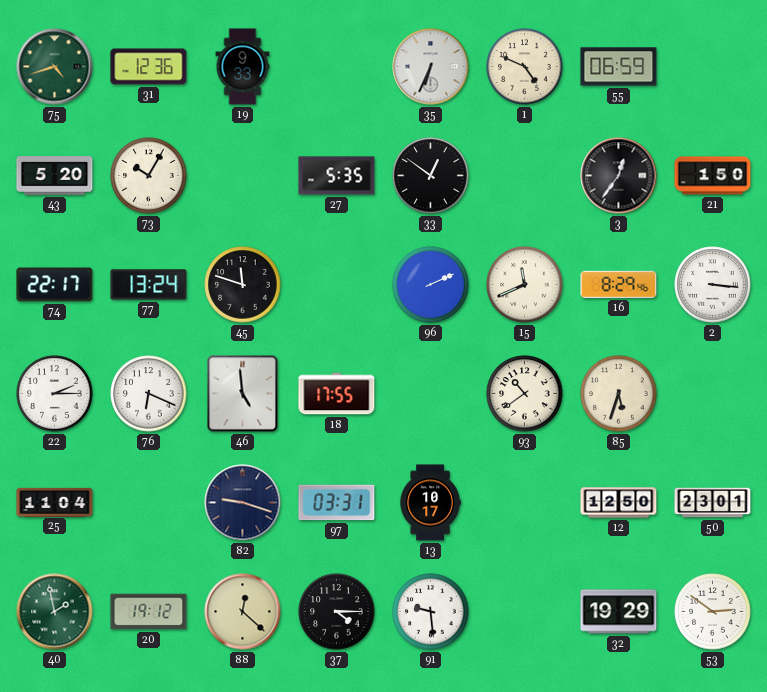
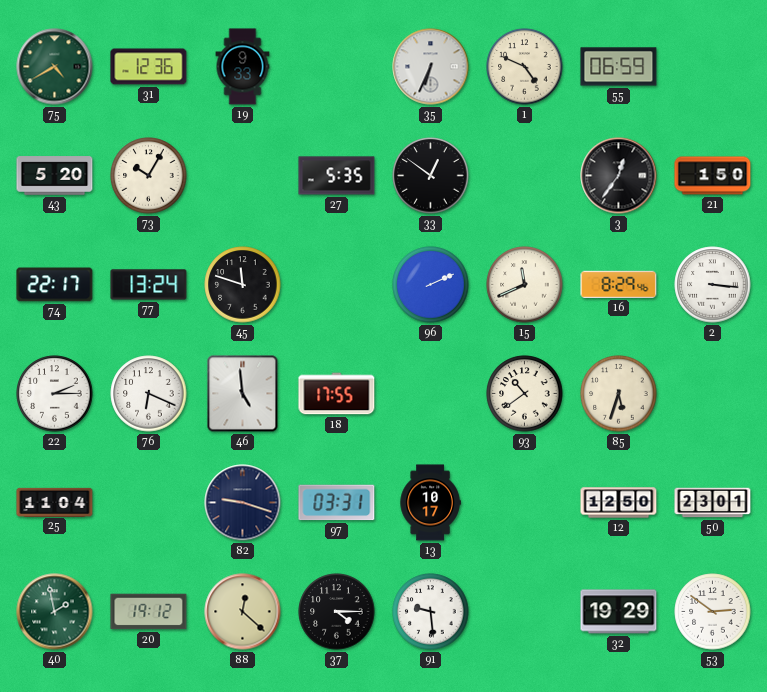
75: 4:42 -> 4:40 (55, 67)
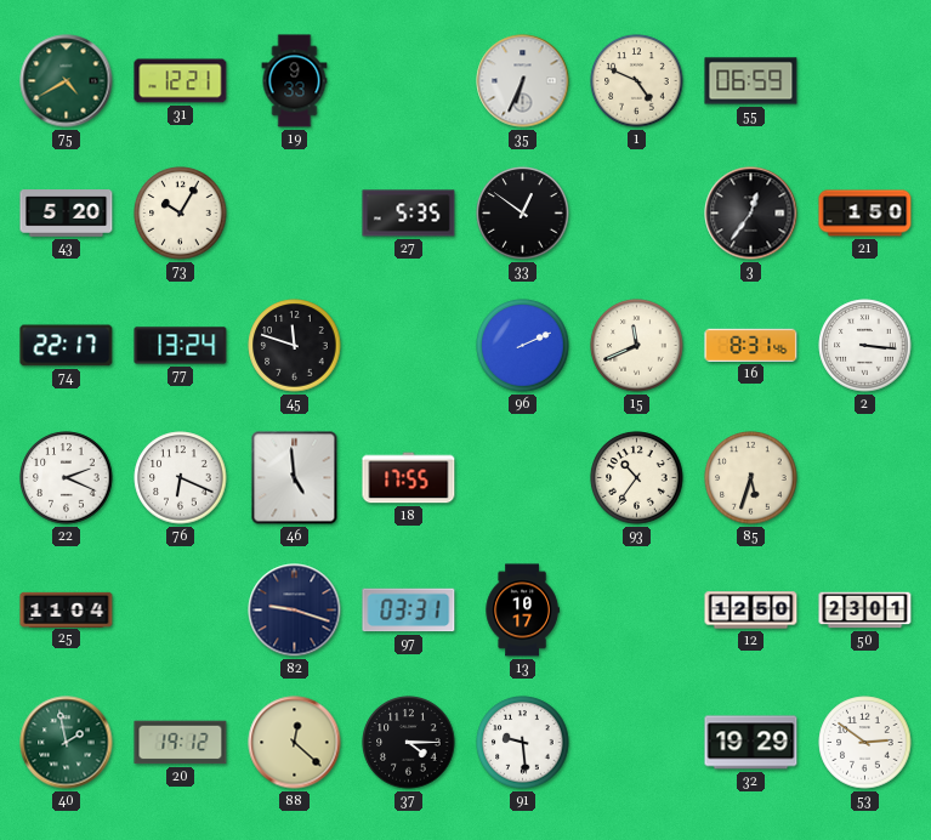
31: 12:36 -> 12:21 (181, 81)
16: 8:29 -> 8:31 (751, 345)
22: 2:15 -> 2:19 (67, 478)
93: 10:39 -> 10:36 (637, 478)
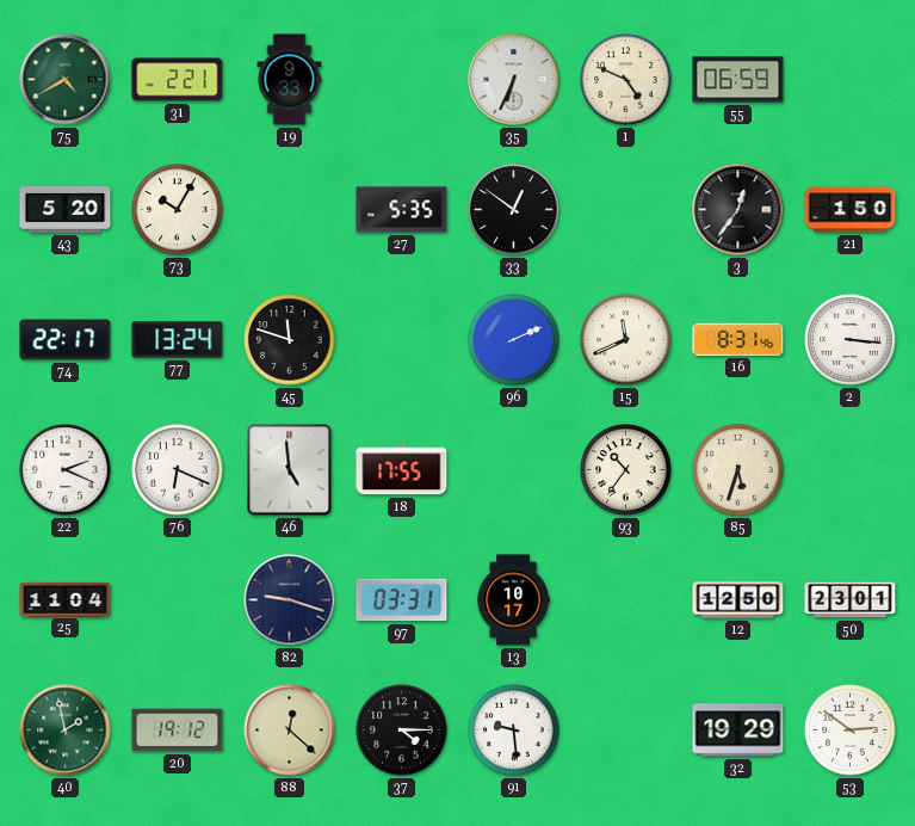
31: 12:21 -> 2:21 (178, 80)
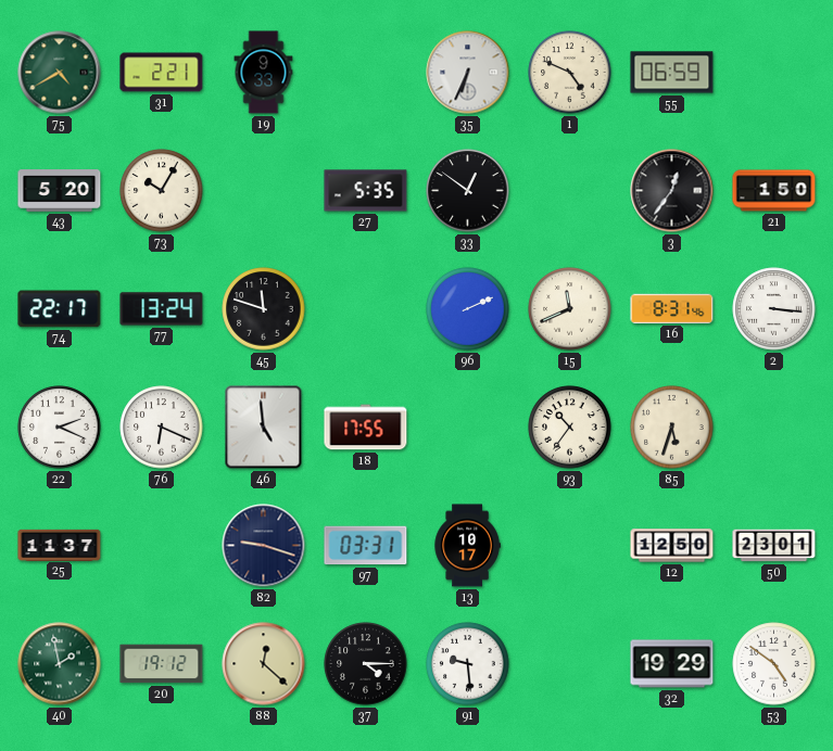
25: 11:04 -> 11:37 (60, 545)
53: 2:51 -> 4:51 (774, 664)
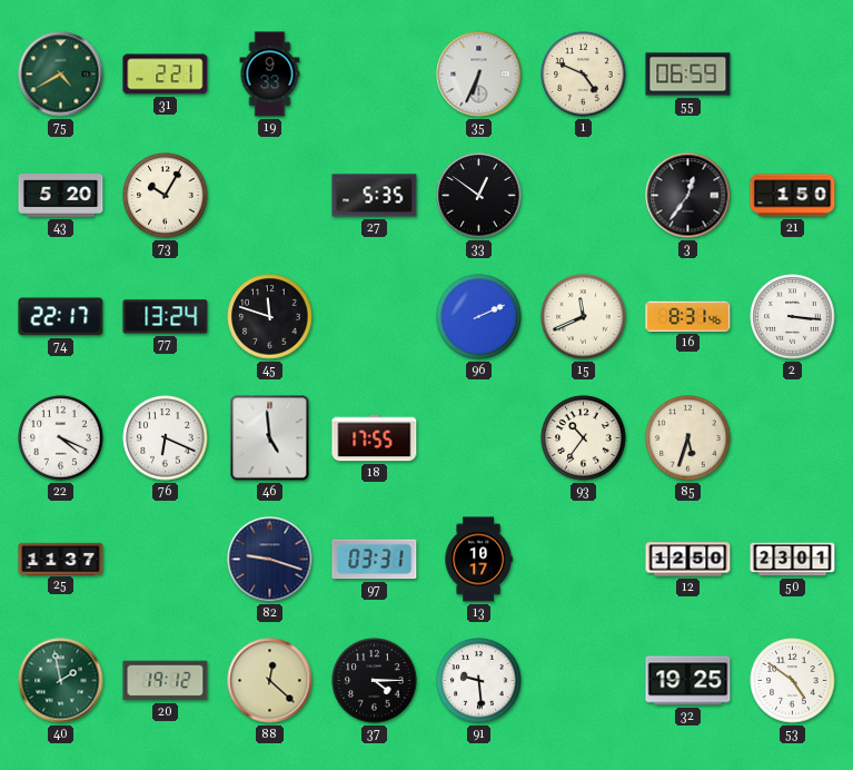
22: 2:19 -> 4:19 (61, 438)
32: 19:29 -> 19:25 (688, 681)
